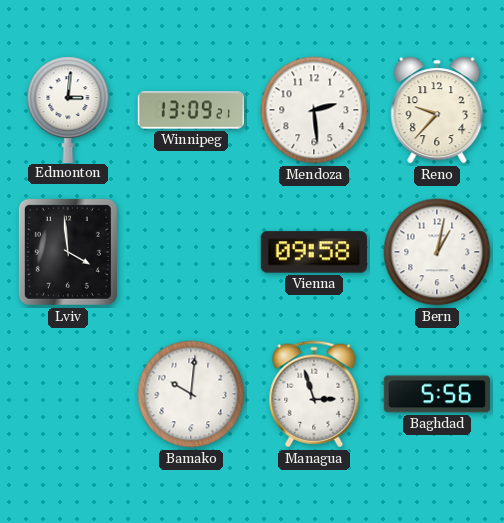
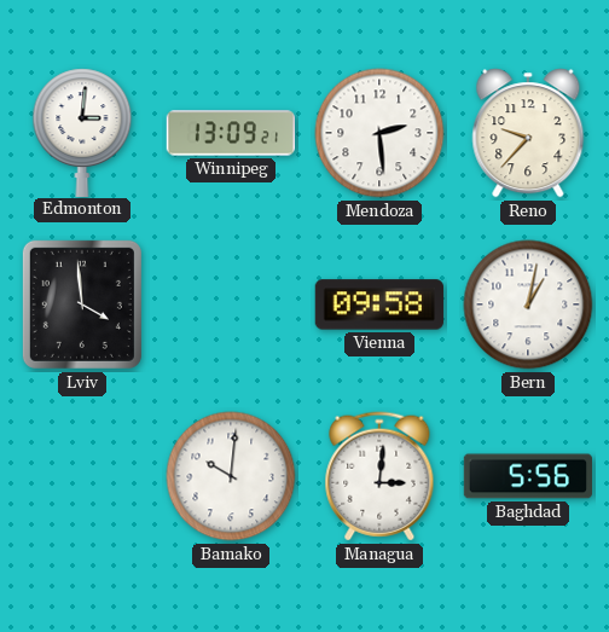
Managua: 2:57 -> 3:01 (379, 476)
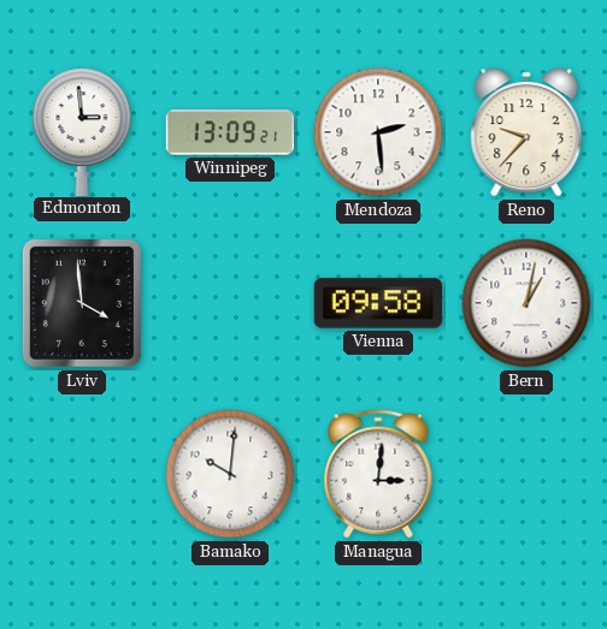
Edmonton: 3:01 -> 2:59 (82, 131)
Baghdad: 5:56 -> none (527, 476)
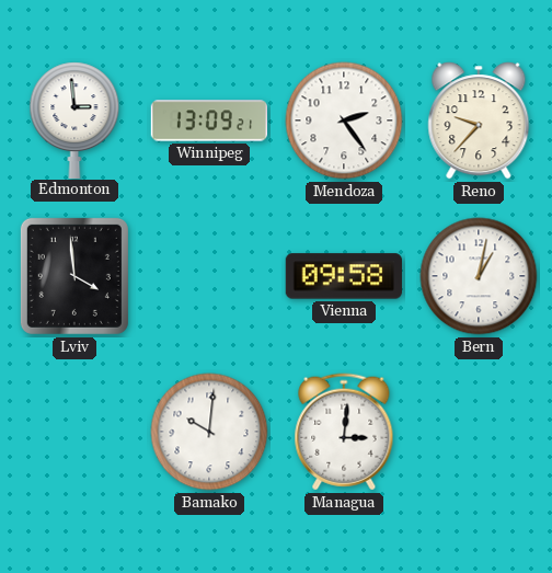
Mendoza: 2:29 -> 2:24 (344, 121)
